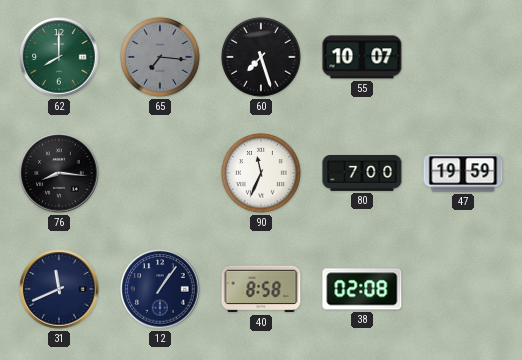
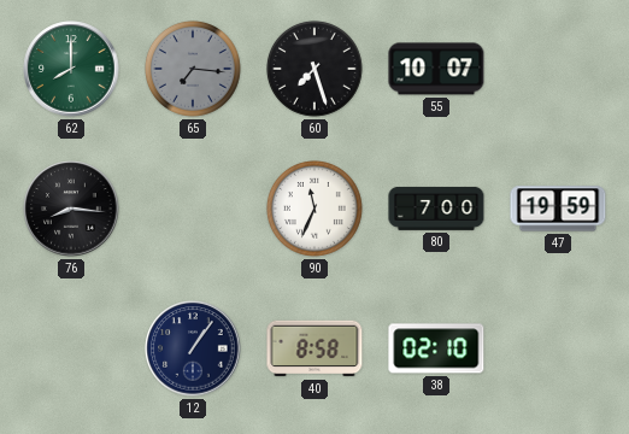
31: 11:41 -> none (59, 289)
38: 02:08 -> 02:10 (436, 348)
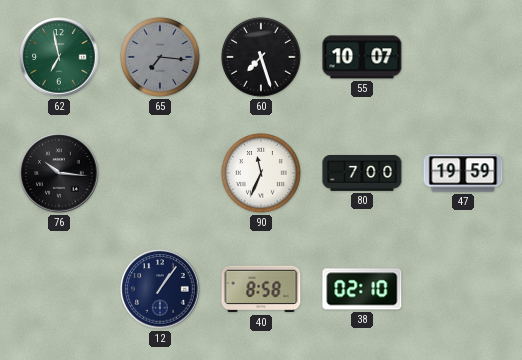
62: 8:00 -> 6:58 (59, 57)
76: 8:16 -> 10:16 (59, 173)
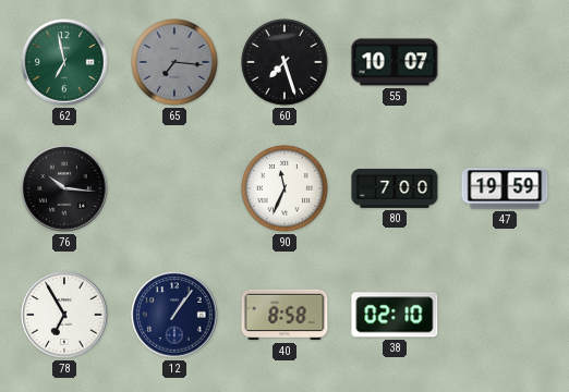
78: none -> 6:55 (64, 315)
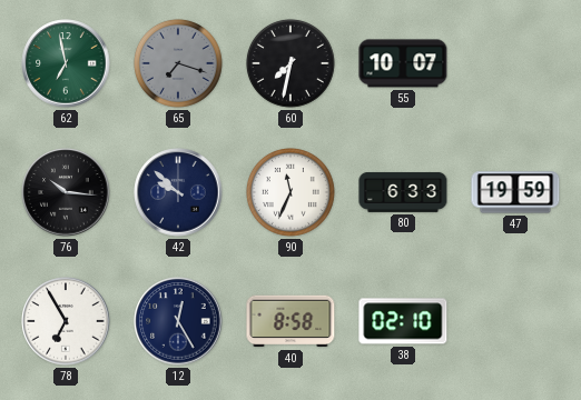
65: 7:16 -> 7:18 (178, 63)
60: 7:27 -> 7:32 (290, 63)
42: none -> 9:52 (178, 192)
80: 7:00 -> 6:33 (403, 192)
12: 1:06 -> 12:25 (178, 321)
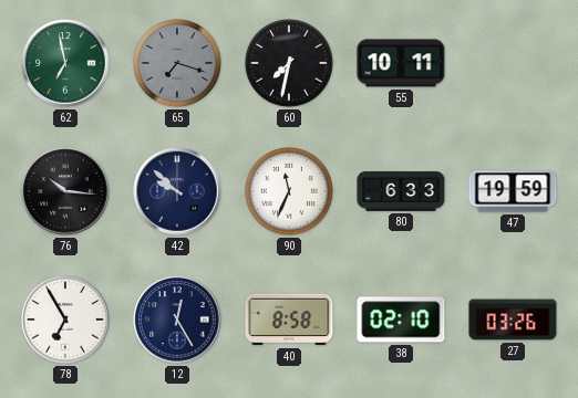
55: 10:07 -> 10:11 (401, 63)
27: none -> 03:26 (513, 320)
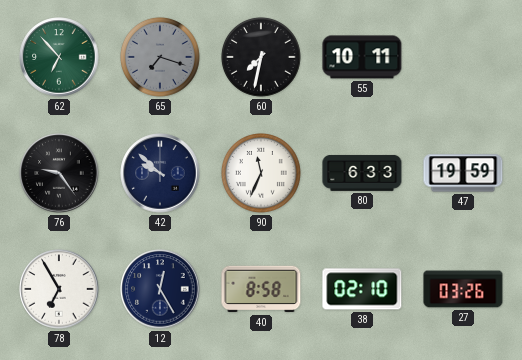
62: 6:58 -> 6:53 (59, 57)
76: 10:16 -> 9:24 (59, 173)
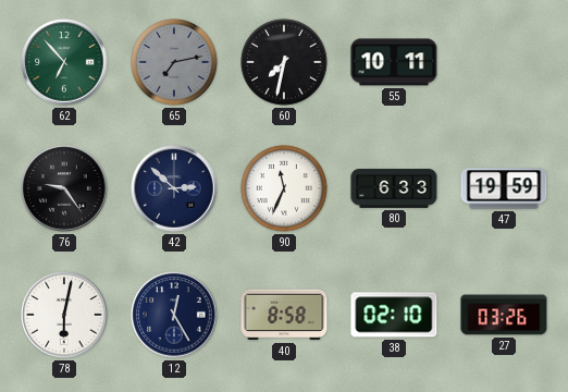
65: 7:18 -> 7:13 (174, 62)
42: 9:52 -> 2:52 (174, 188)
78: 6:55 -> 6:02 (64, 315)
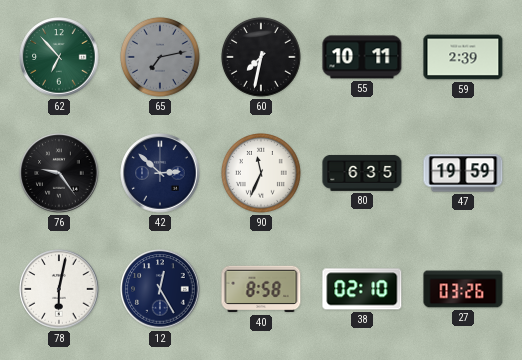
59: none -> 2:39 (463, 57)
80: 6:33 -> 6:35 (362, 173)
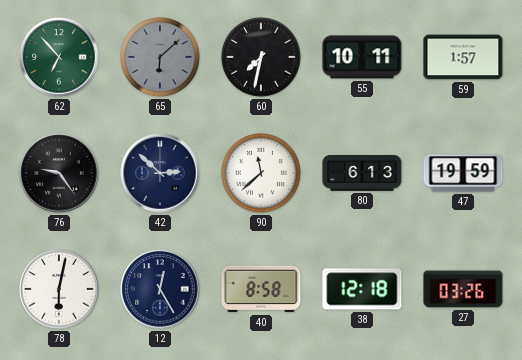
65: 7:13 -> 6:08 (160, 57)
59: 2:39 -> 1:57 (463, 57)
90: 11:34 -> 11:38 (261, 173)
80: 6:35 -> 6:13 (362, 173)
38: 02:10 -> 12:18 (362, 289)
